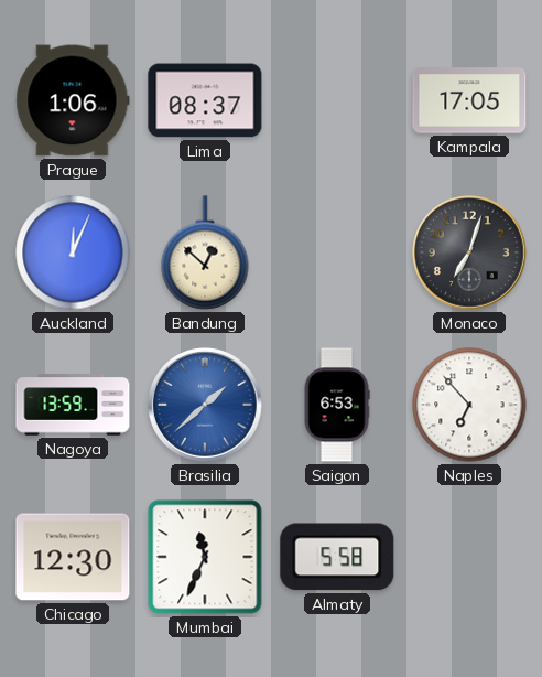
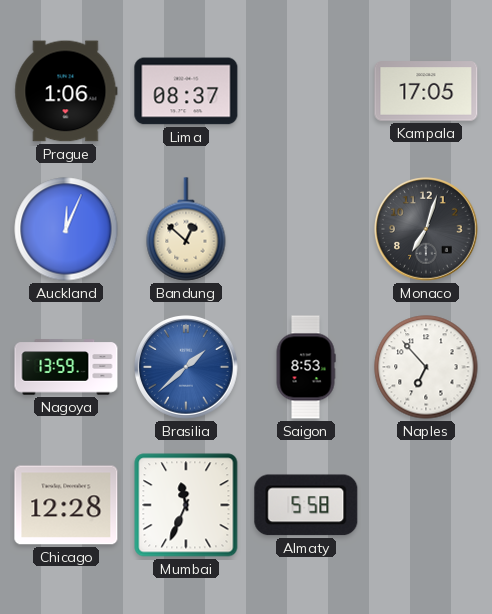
Saigon: 6:53 -> 8:53 (306, 367)
Chicago: 12:30 -> 12:28 (66, 505)
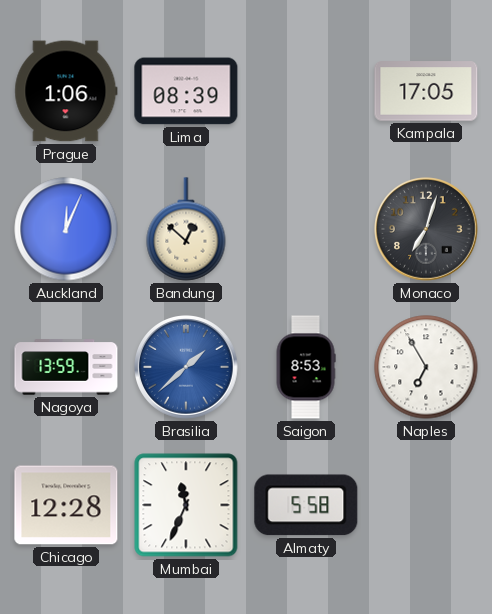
Lima: 08:37 -> 08:39 (186, 91)
Naples: 6:53 -> 6:55 (426, 367)
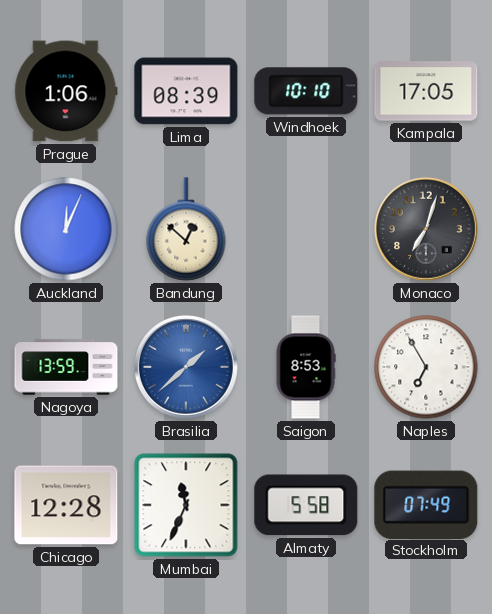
Windhoek: none -> 10:10 (306, 91)
Stockholm: none -> 07:49 (426, 504)
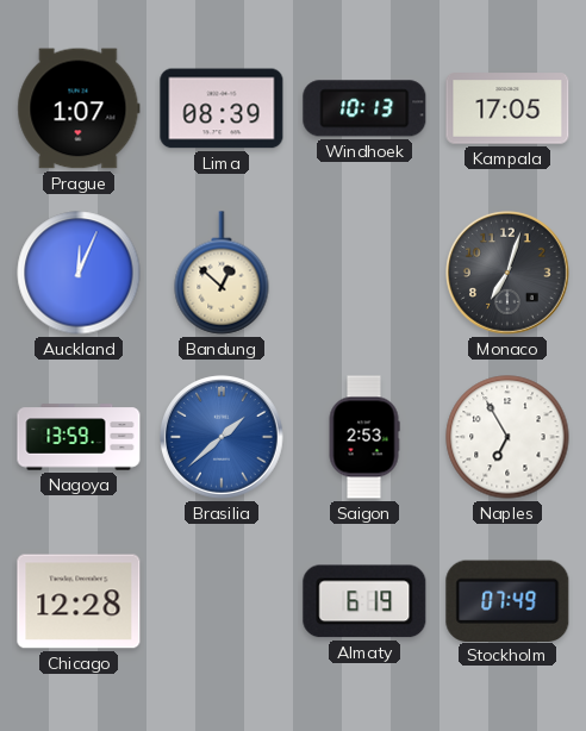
Prague: 1:06 -> 1:07 (79, 108)
Windhoek: 10:10 -> 10:13 (364, 108)
Saigon: 8:53 -> 2:53 (364, 437)
Mumbai: 11:34 -> none (186, 505)
Almaty: 5:58 -> 6:19 (364, 601)
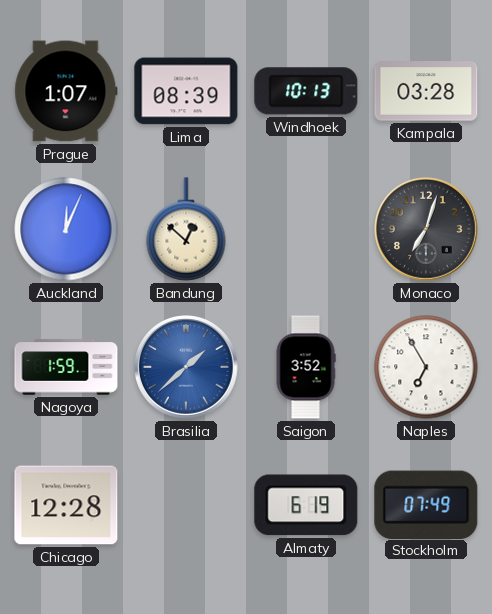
Kampala: 17:05 -> 03:28 (426, 91)
Nagoya: 13:59 -> 1:59 (66, 367)
Saigon: 2:53 -> 3:52 (306, 367)
